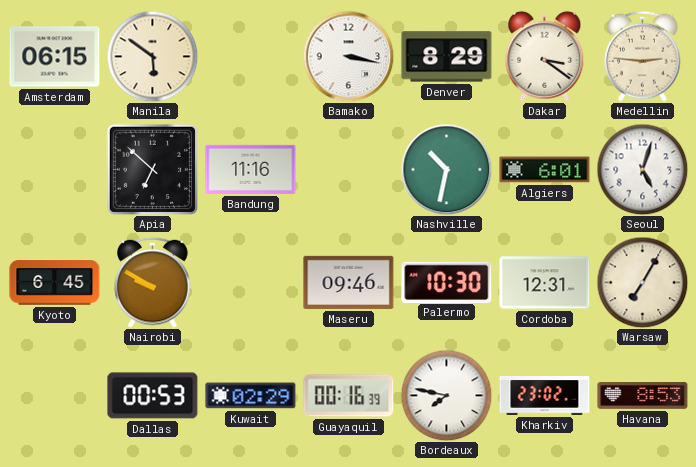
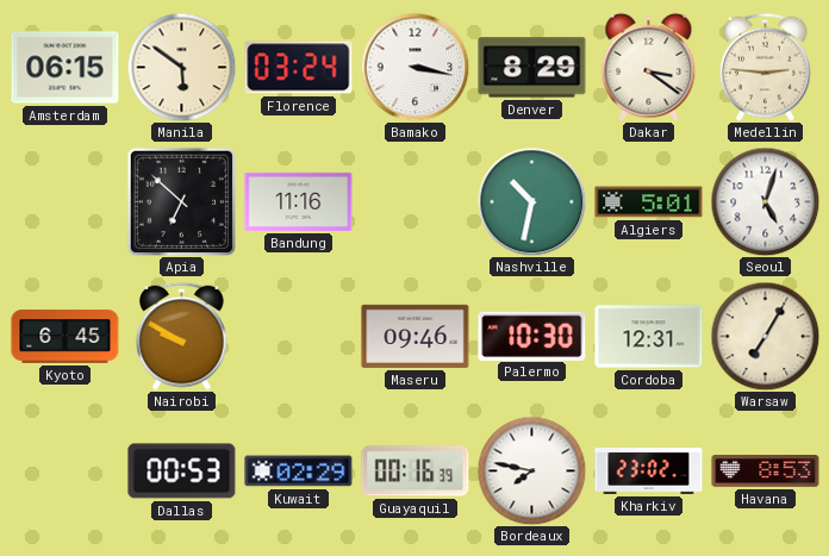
Florence: none -> 03:24 (299, 68)
Algiers: 6:01 -> 5:01 (649, 202)
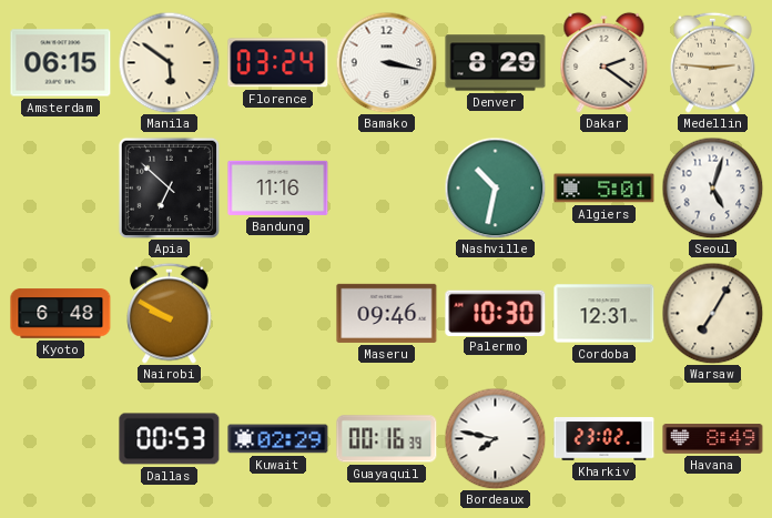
Dakar: 3:21 -> 2:21 (605, 62)
Kyoto: 6:45 -> 6:48 (61, 314)
Havana: 8:53 -> 8:49 (713, 439)
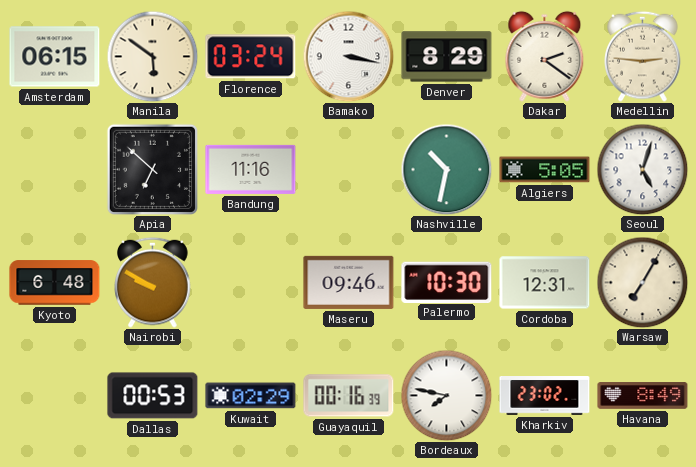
Algiers: 5:01 -> 5:05 (545, 170)
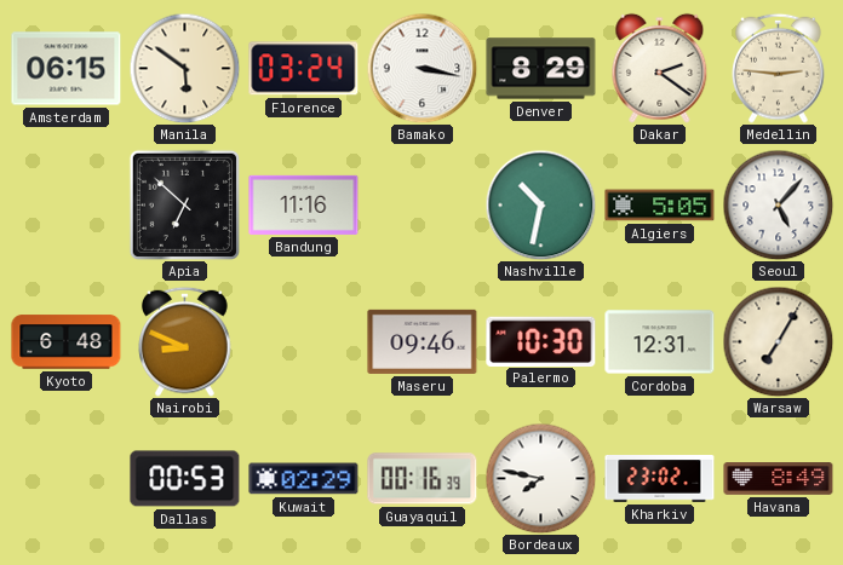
Seoul: 5:03 -> 5:07 (778, 204)
Nairobi: 9:50 -> 8:49 (185, 341)
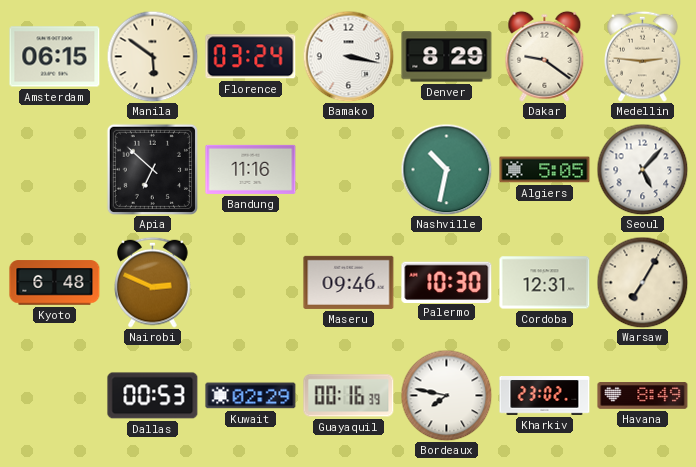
Dakar: 2:21 -> 9:21 (545, 56)
Nairobi: 8:49 -> 2:49 (153, 282)
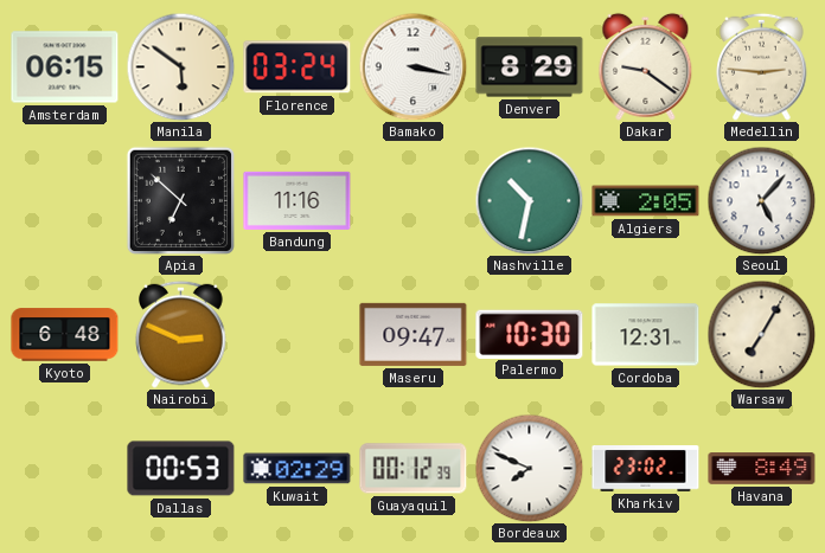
Algiers: 5:05 -> 2:05 (646, 201)
Maseru: 09:46 -> 09:47 (414, 334)
Guayaquil: 00:16 -> 00:12 (414, 469)
Bordeaux: 7:47 -> 7:49 (529, 468)
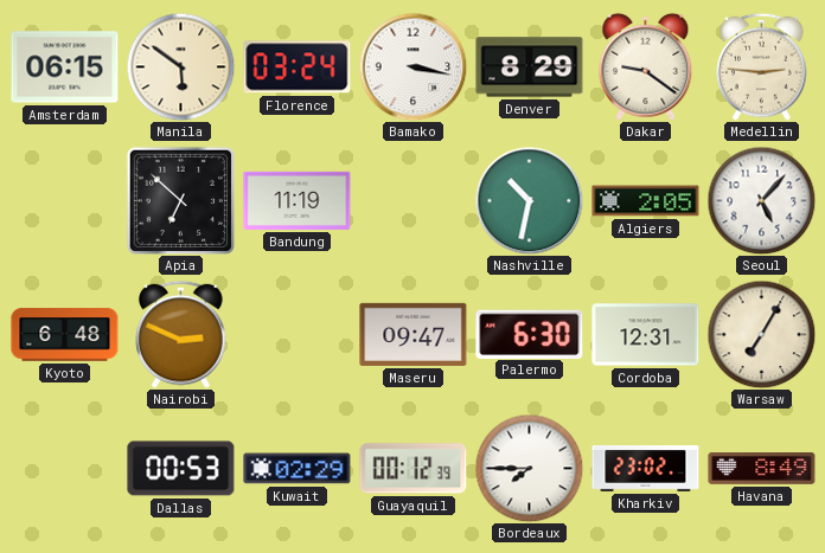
Bandung: 11:16 -> 11:19 (298, 200)
Palermo: 10:30 -> 6:30 (530, 334)
Bordeaux: 7:49 -> 7:45 (529, 468)
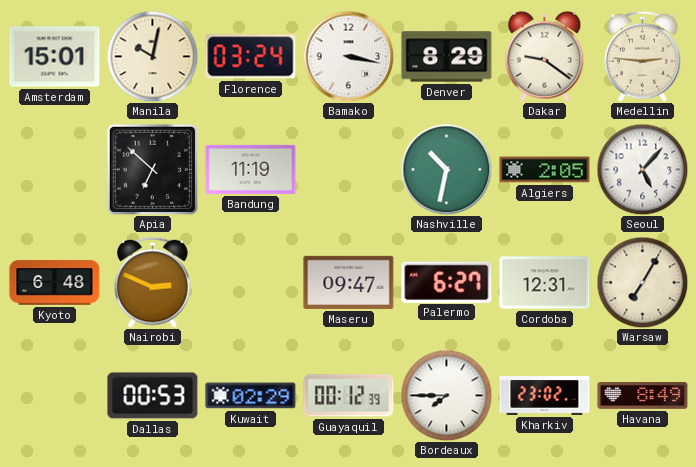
Amsterdam: 06:15 -> 15:01 (55, 57)
Manila: 5:51 -> 10:02 (152, 56)
Palermo: 6:30 -> 6:27 (447, 282)
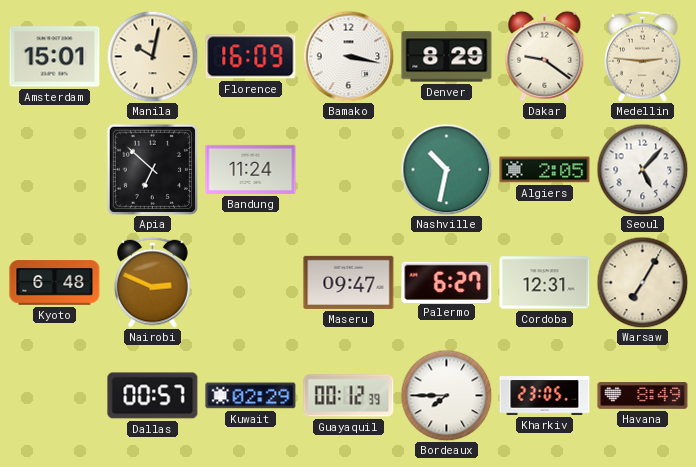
Florence: 03:24 -> 16:09 (251, 57)
Bandung: 11:19 -> 11:24 (251, 169)
Dallas: 00:53 -> 00:57 (153, 396)
Kharkiv: 23:02 -> 23:05 (545, 396)
